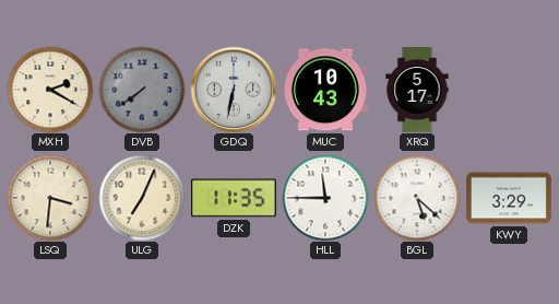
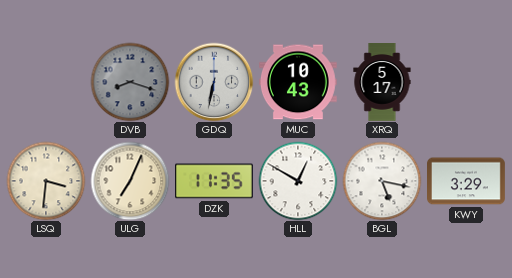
MXH: 2:20 -> none (50, 90)
DVB: 7:39 -> 8:18 (130, 82)
HLL: 11:45 -> 12:50 (298, 181)
BGL: 5:22 -> 5:17 (382, 181)
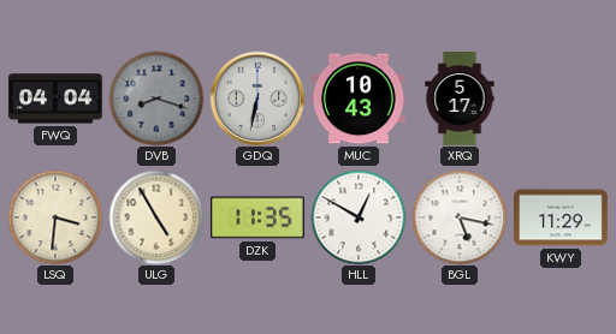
FWQ: none -> 04:04 (57, 99)
ULG: 7:04 -> 4:55 (156, 217)
KWY: 3:29 -> 11:29 (562, 217)
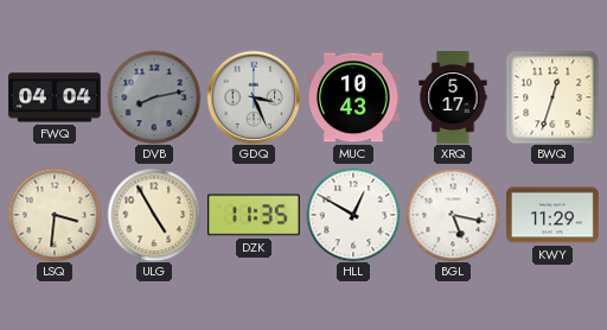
DVB: 8:18 -> 8:13 (154, 97)
GDQ: 6:32 -> 3:26 (254, 97)
BWQ: none -> 12:33 (552, 97)
